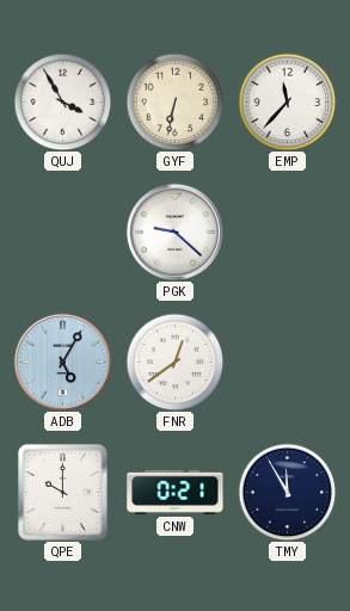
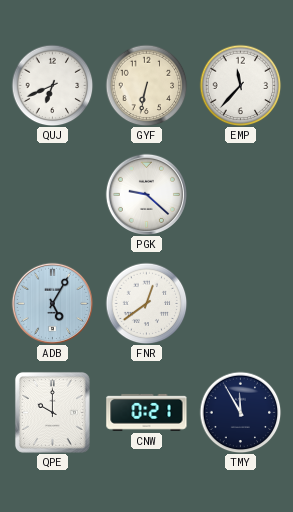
QUJ: 3:55 -> 6:41 (52, 85)
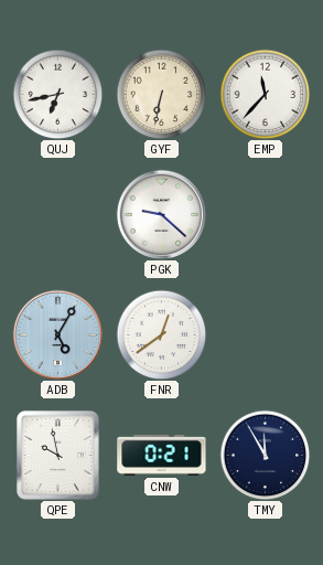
QUJ: 6:41 -> 6:43 (57, 94)
QPE: 10:00 -> 9:58 (57, 455)
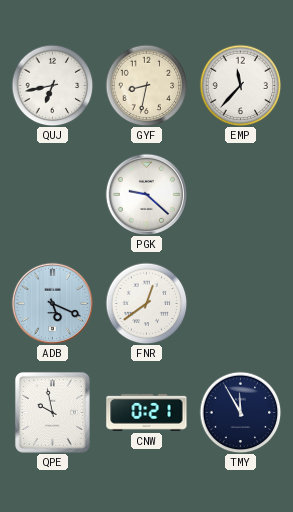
GYF: 6:32 -> 8:32 (146, 85)
ADB: 5:05 -> 5:19 (52, 303)
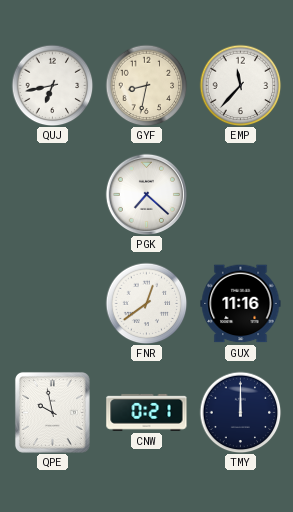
PGK: 9:22 -> 7:22 (146, 194)
ADB: 5:19 -> none (52, 303)
GUX: none -> 11:16 (241, 304)
TMY: 11:55 -> 12:00 (240, 412)
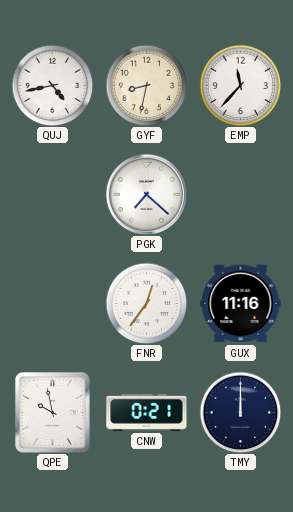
QUJ: 6:43 -> 4:43 (52, 85)
FNR: 12:39 -> 12:36 (146, 303)
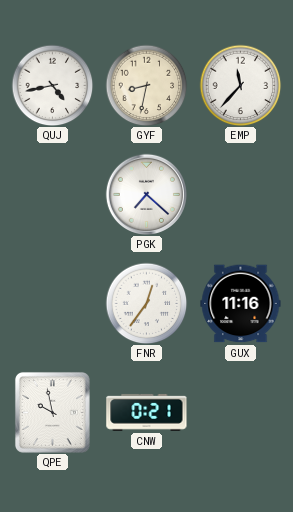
TMY: 12:00 -> none (240, 412)
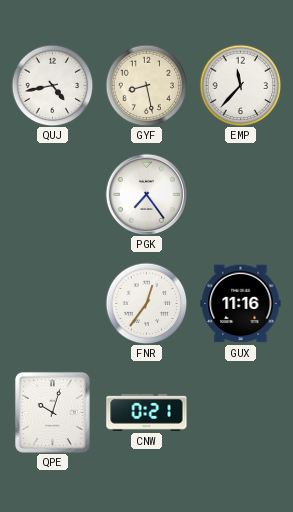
GYF: 8:32 -> 8:28 (146, 85)
PGK: 7:22 -> 7:24 (146, 194)
QPE: 9:58 -> 10:03 (52, 412)
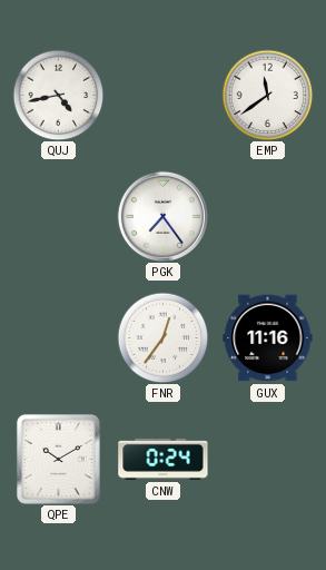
GYF: 8:28 -> none (146, 85)
EMP: 11:37 -> 11:39 (267, 95)
QPE: 10:03 -> 10:10 (58, 459)
CNW: 0:21 -> 0:24 (164, 459)
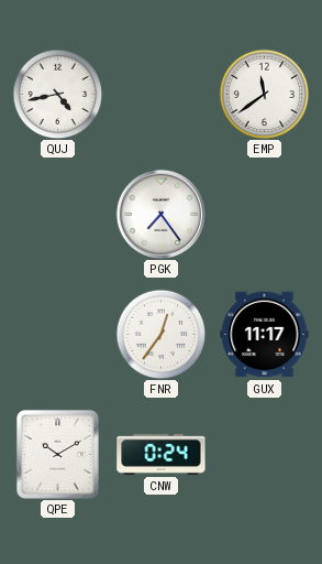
GUX: 11:16 -> 11:17 (265, 335)
